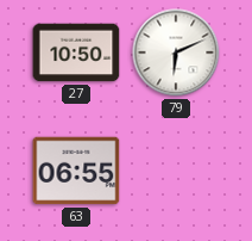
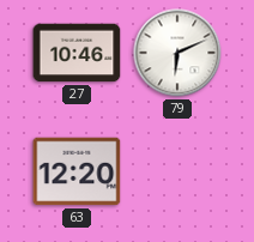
27: 10:50 -> 10:46 (77, 53)
63: 06:55 -> 12:20 (77, 171)
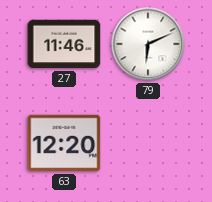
27: 10:46 -> 11:46 (64, 44)
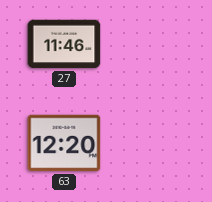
79: 6:11 -> none (148, 44)
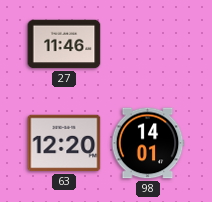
98: none -> 14:01 (148, 143)
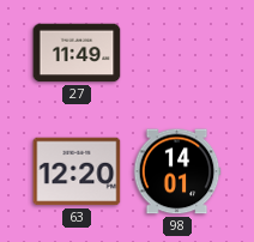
27: 11:46 -> 11:49 (77, 53)
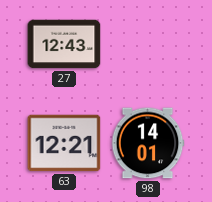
27: 11:49 -> 12:43 (64, 44)
63: 12:20 -> 12:21 (64, 143)
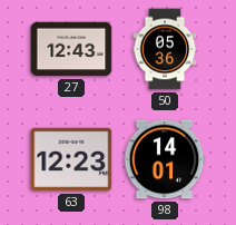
50: none -> 05:36 (165, 49)
63: 12:21 -> 12:23 (71, 159)
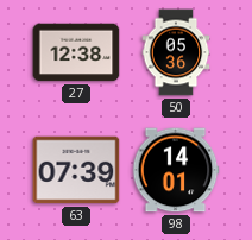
27: 12:43 -> 12:38 (76, 52)
63: 12:23 -> 07:39 (76, 170)
